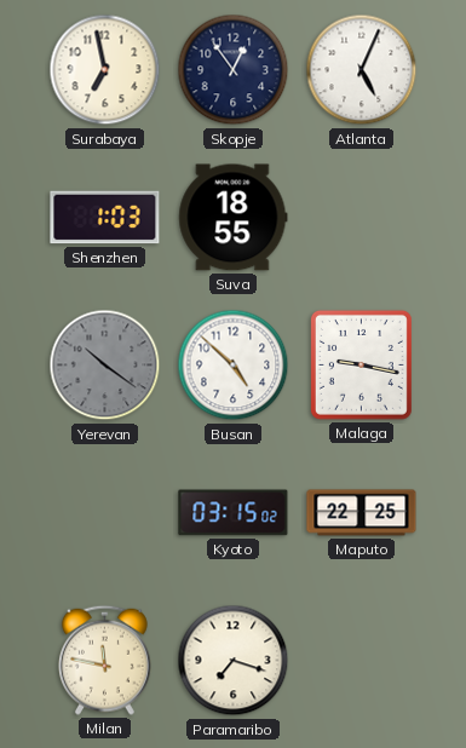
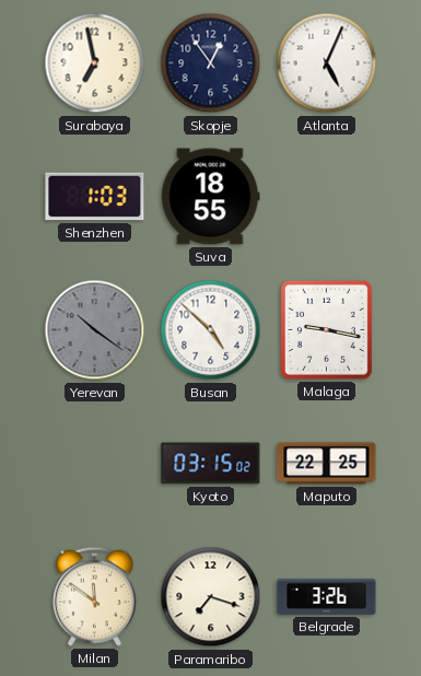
Milan: 11:47 -> 11:51 (94, 596)
Belgrade: none -> 3:26 (327, 596)
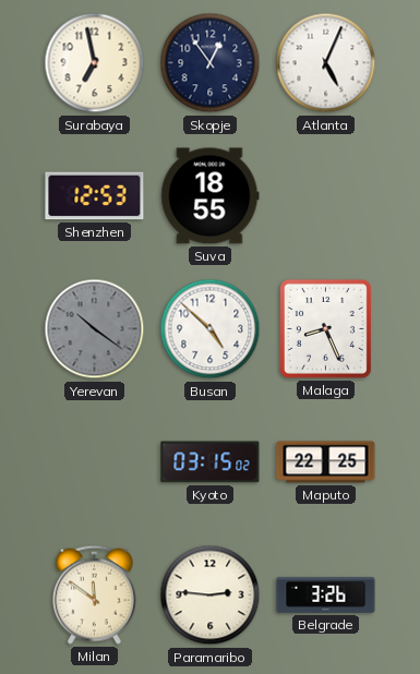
Shenzhen: 1:03 -> 12:53 (95, 196)
Malaga: 9:17 -> 8:26 (325, 328)
Paramaribo: 7:18 -> 2:46 (211, 595)
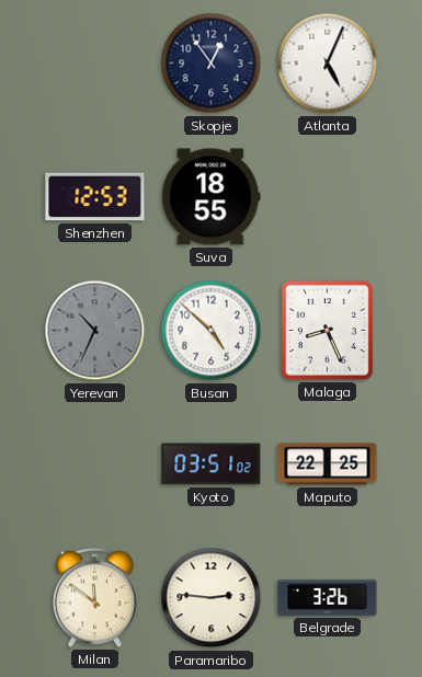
Surabaya: 6:58 -> none (95, 63)
Yerevan: 10:21 -> 10:34 (95, 331)
Kyoto: 03:15 -> 03:51 (212, 464)
